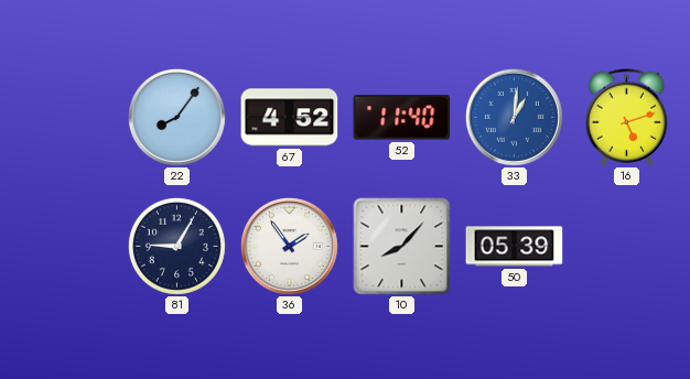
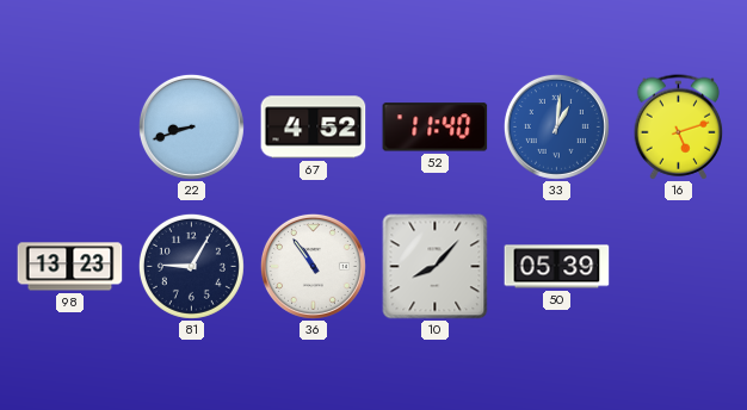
22: 8:06 -> 8:42 (191, 126)
98: none -> 13:23 (70, 267)
36: 1:54 -> 10:54 (313, 266)
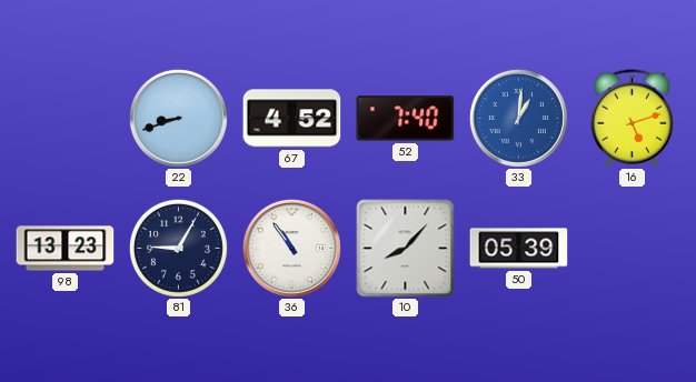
52: 11:40 -> 7:40 (406, 119)
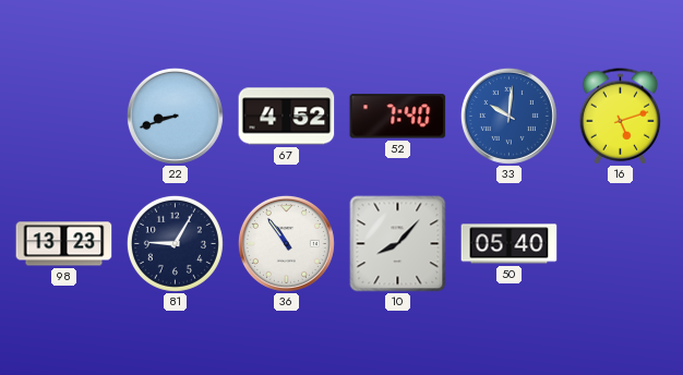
33: 1:01 -> 10:01 (508, 116)
50: 05:39 -> 05:40 (510, 244)
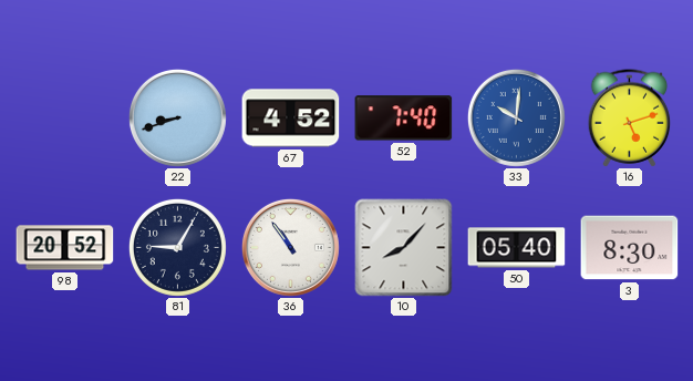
98: 13:23 -> 20:52 (65, 248)
3: none -> 8:30 (630, 248)
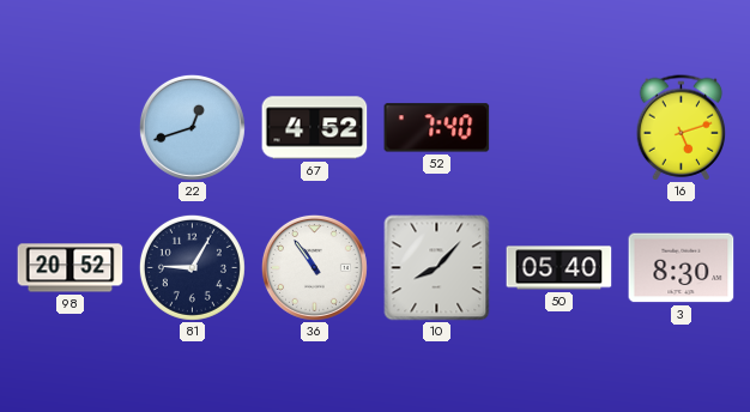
22: 8:42 -> 12:42 (192, 127)
33: 10:01 -> none (516, 117)
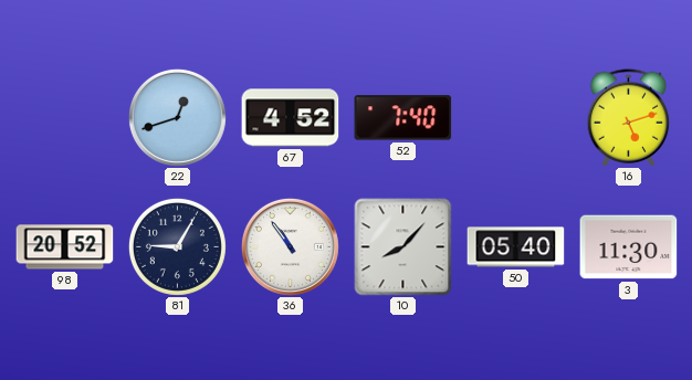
3: 8:30 -> 11:30 (629, 247)
